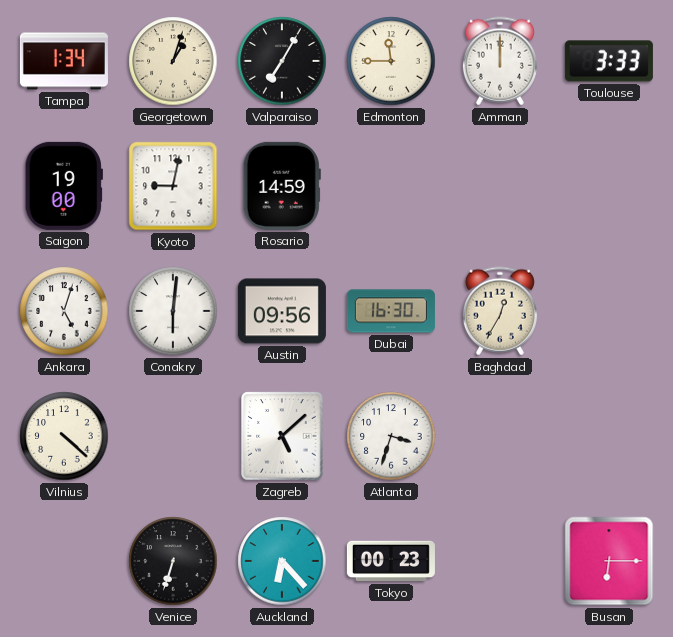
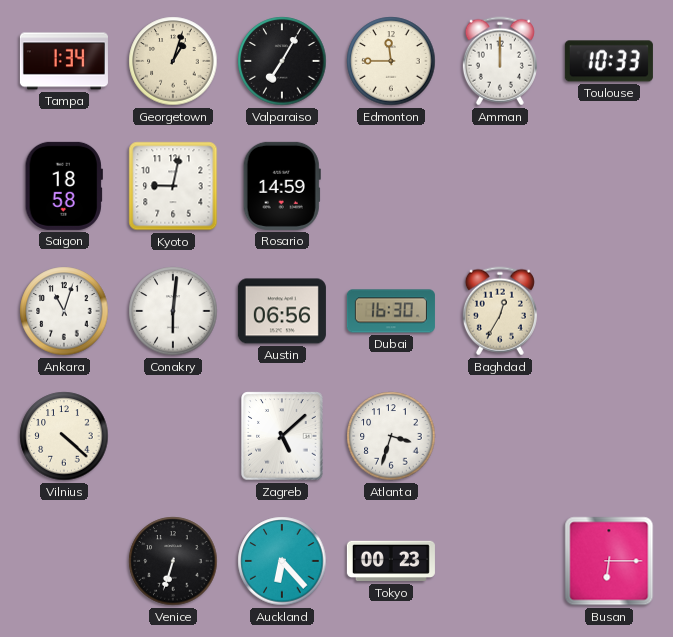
Toulouse: 3:33 -> 10:33 (609, 61)
Saigon: 19:00 -> 18:58 (64, 186)
Ankara: 5:03 -> 11:03 (64, 311)
Austin: 09:56 -> 06:56 (282, 311)
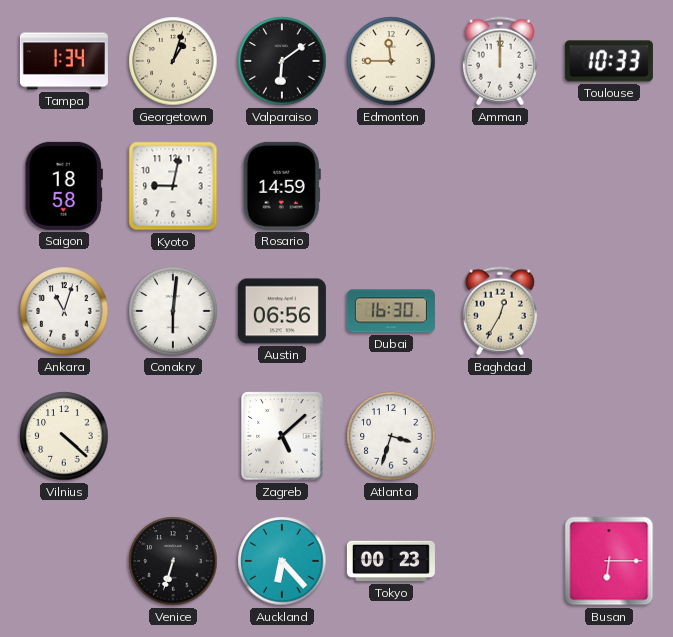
Valparaiso: 7:05 -> 6:09 (282, 61)
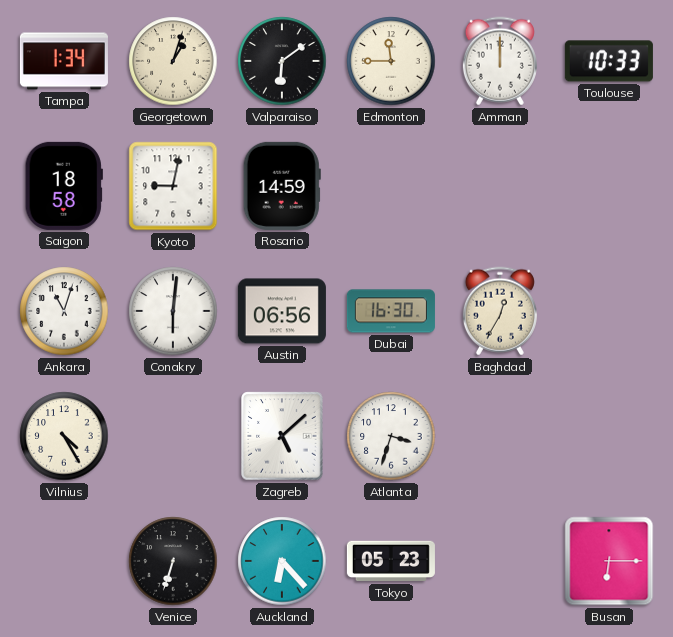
Vilnius: 4:22 -> 4:25 (64, 436)
Tokyo: 00:23 -> 05:23 (391, 561)
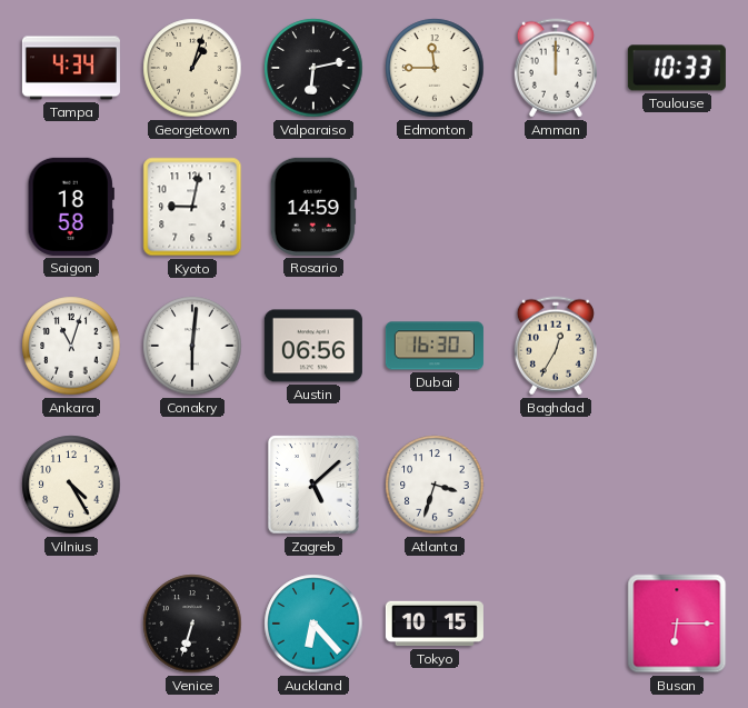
Tampa: 1:34 -> 4:34 (71, 68)
Valparaiso: 6:09 -> 6:13 (313, 68)
Tokyo: 05:23 -> 10:15 (435, 624)
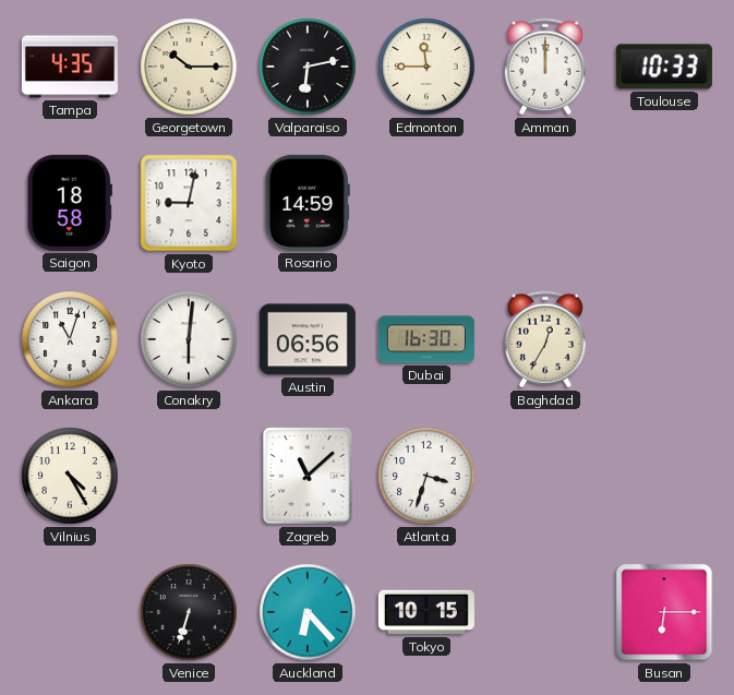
Tampa: 4:34 -> 4:35 (70, 67)
Georgetown: 1:03 -> 10:15 (189, 67)
Zagreb: 5:08 -> 11:08 (308, 476)
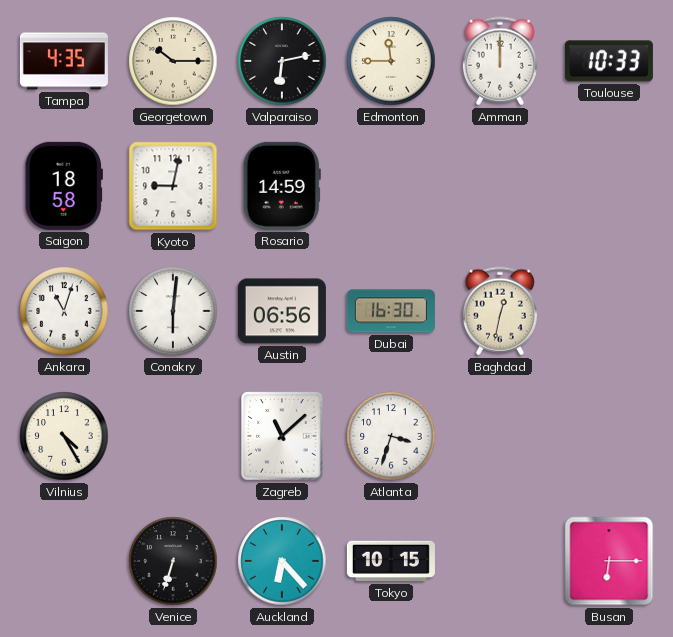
Baghdad: 12:35 -> 12:32 (500, 311)
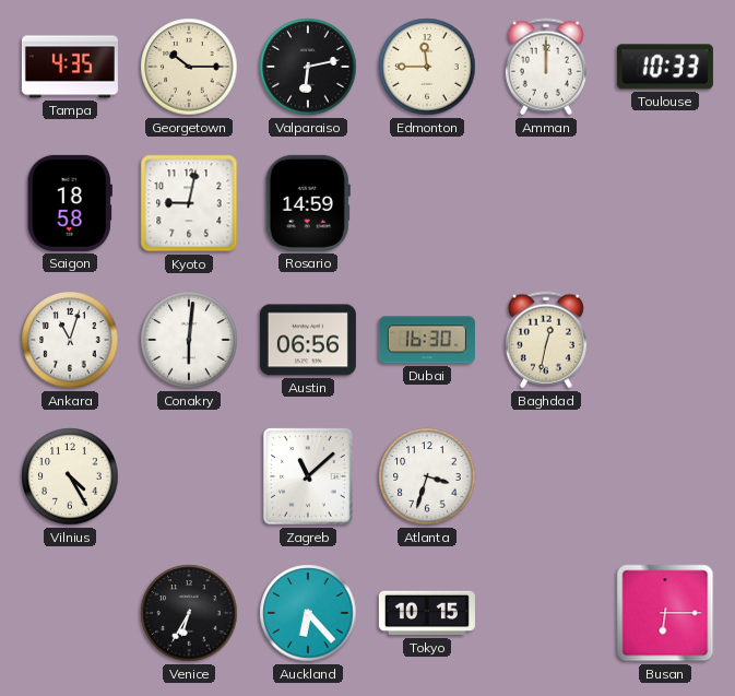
Venice: 6:33 -> 6:35 (189, 613)
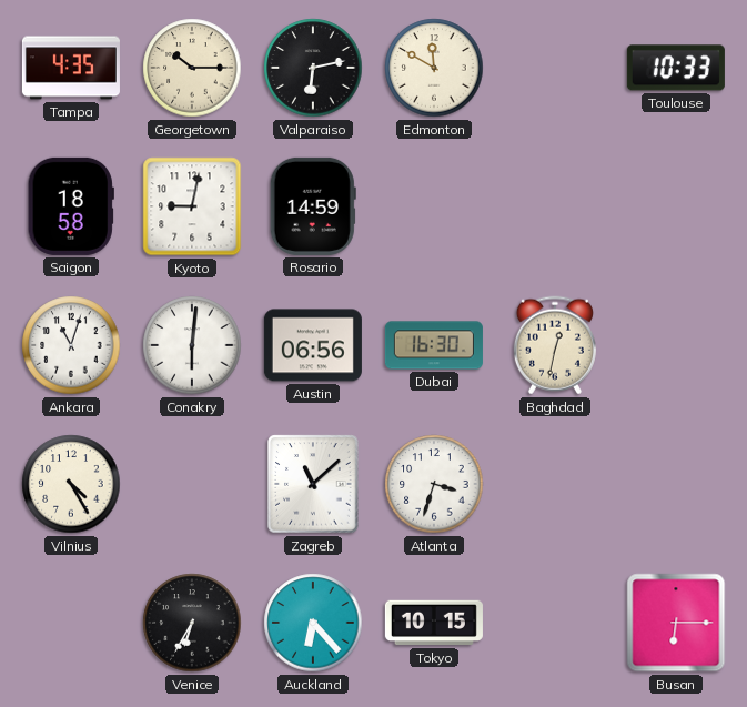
Edmonton: 11:45 -> 11:50 (434, 68)
Amman: 12:00 -> none (546, 67)
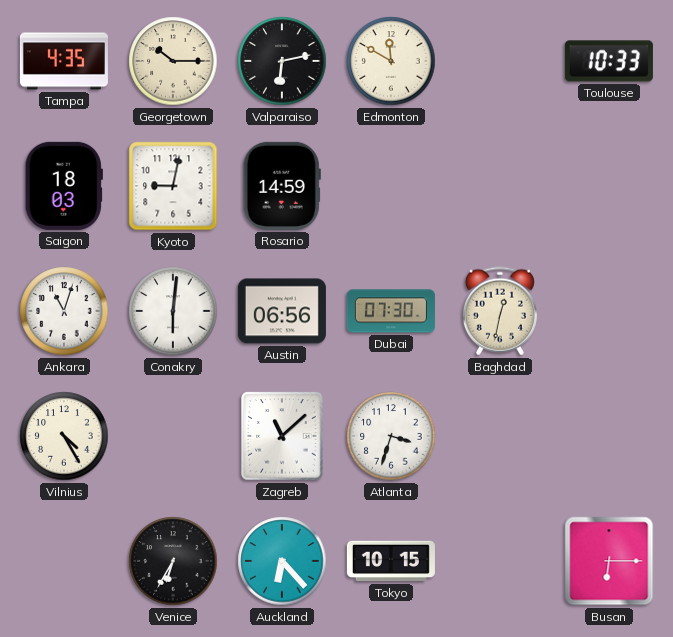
Saigon: 18:58 -> 18:03 (64, 186)
Dubai: 16:30 -> 07:30 (391, 311)
